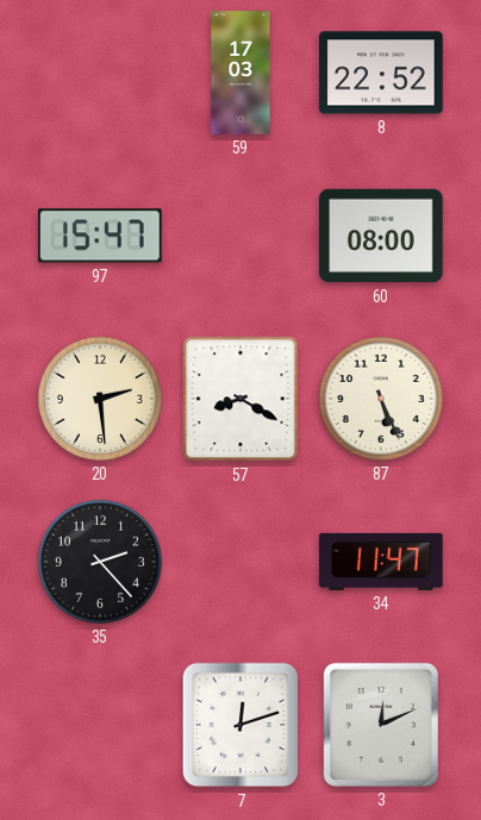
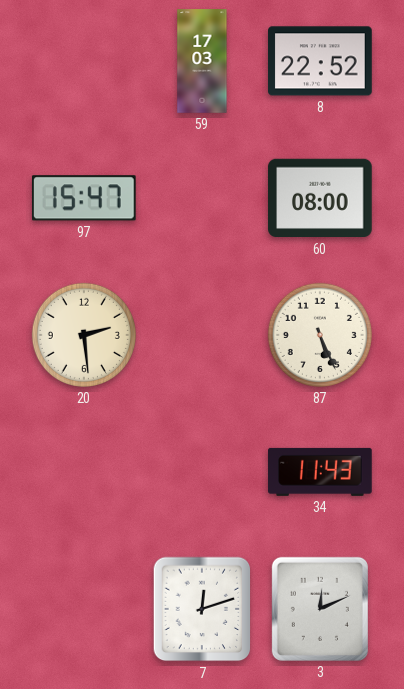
57: 8:20 -> none (240, 399)
35: 2:23 -> none (100, 562)
34: 11:47 -> 11:43 (320, 472)
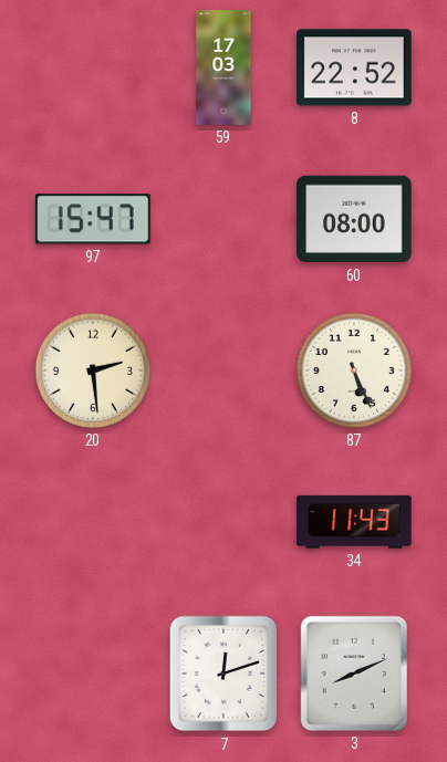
3: 12:11 -> 8:11 (354, 674)
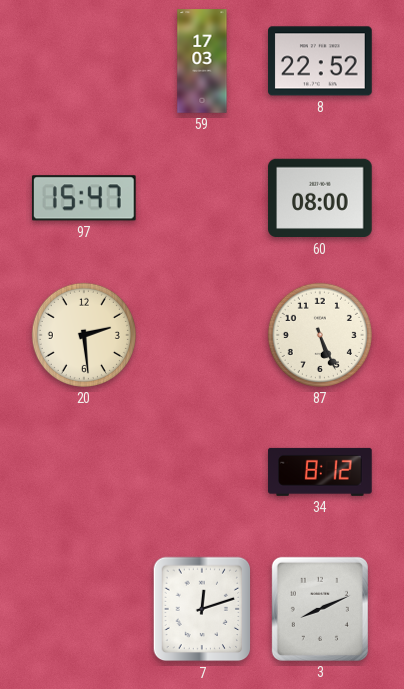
34: 11:43 -> 8:12 (320, 472)
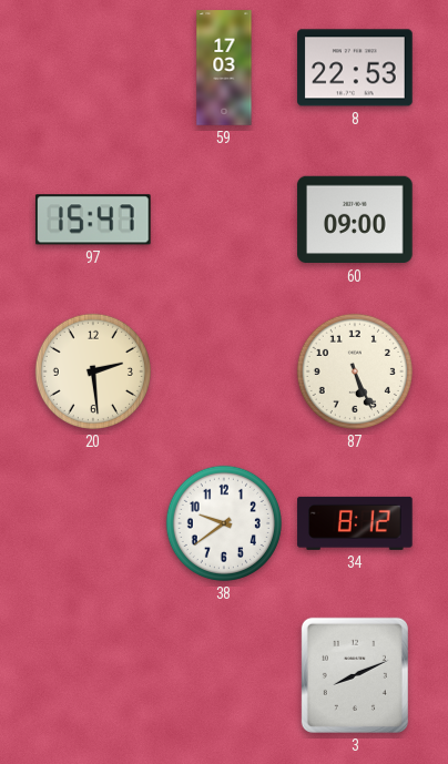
8: 22:52 -> 22:53 (355, 68)
60: 08:00 -> 09:00 (355, 220)
38: none -> 9:39 (224, 523)
7: 12:12 -> none (202, 609)
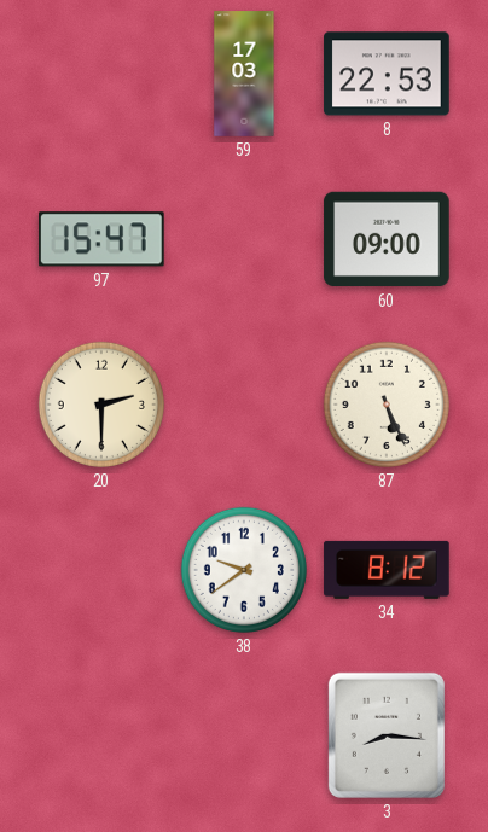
20: 2:29 -> 2:30 (101, 405)
3: 8:11 -> 8:16 (387, 735)
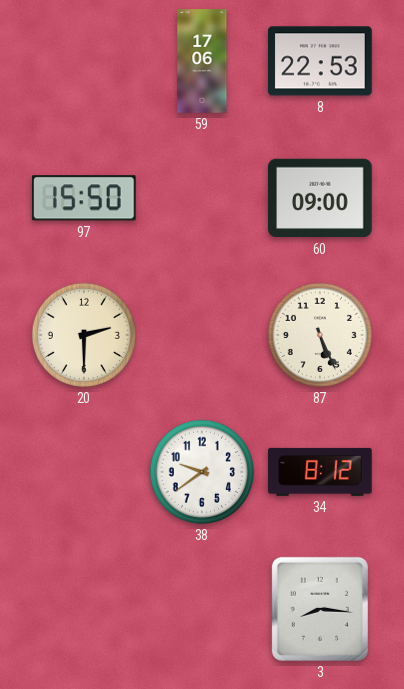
59: 17:03 -> 17:06 (202, 61)
97: 15:47 -> 15:50 (84, 198)
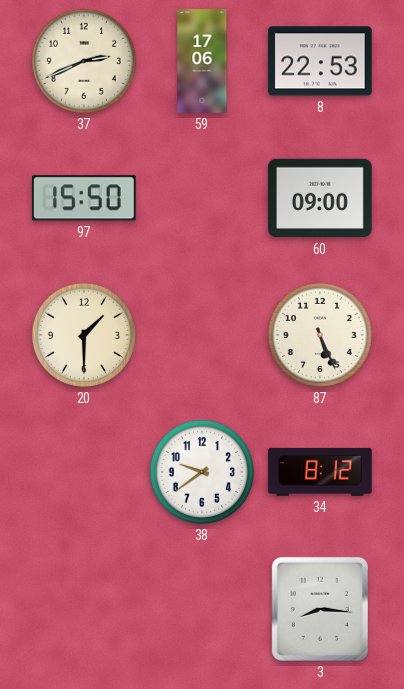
37: none -> 2:41 (84, 61)
20: 2:30 -> 1:30 (84, 335)
